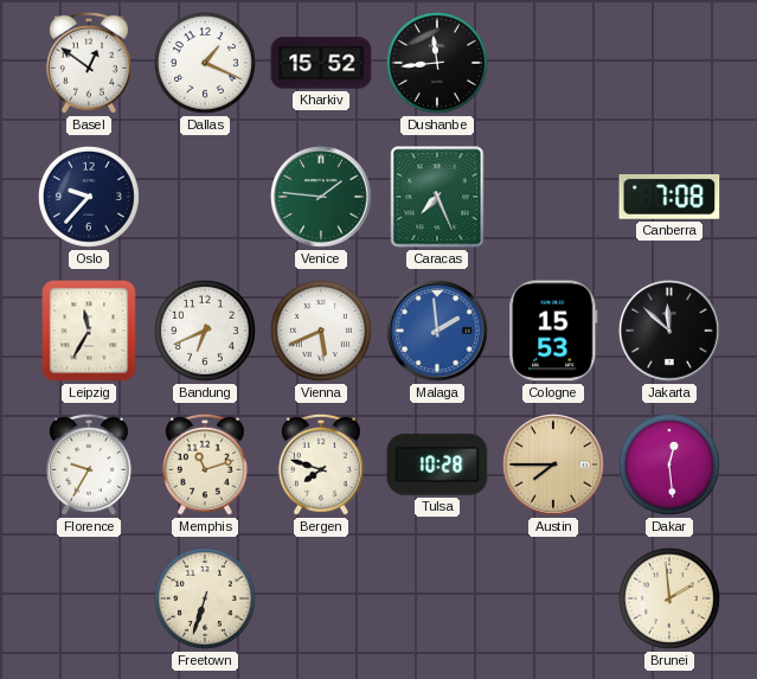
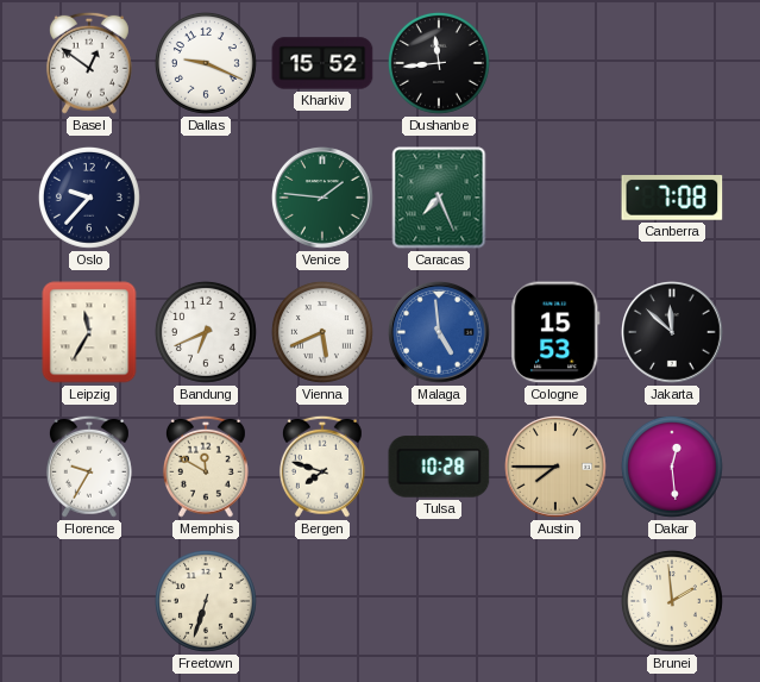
Dallas: 1:19 -> 9:19 (206, 63)
Malaga: 1:59 -> 4:59 (440, 333)
Memphis: 11:12 -> 11:50 (206, 467)
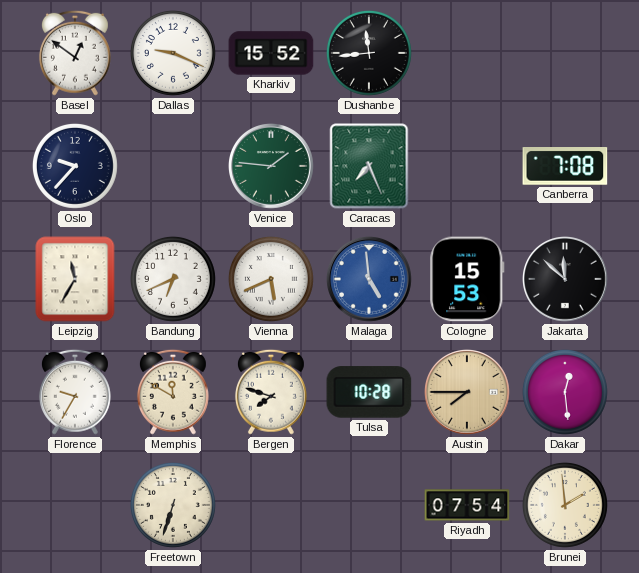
Riyadh: none -> 07:54 (467, 505)
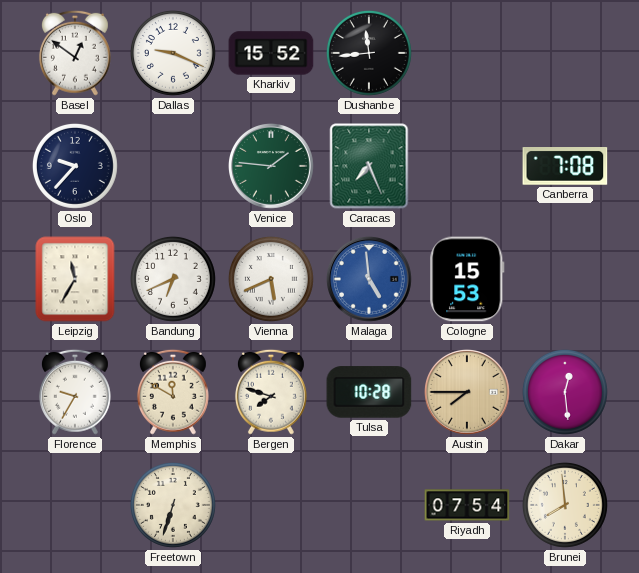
Jakarta: 11:52 -> none (566, 280)
Brunei: 1:59 -> 7:59 (565, 505)
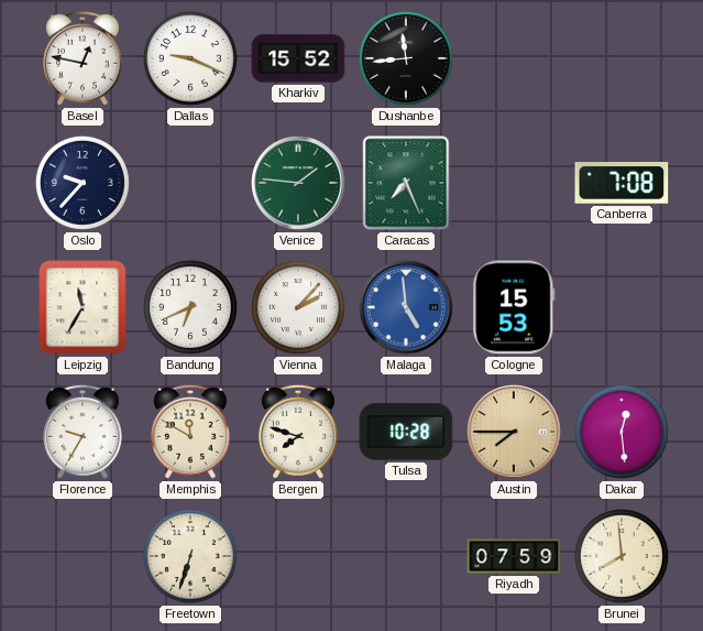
Basel: 12:51 -> 12:47 (83, 58)
Vienna: 5:41 -> 2:07 (298, 307)
Riyadh: 07:54 -> 07:59 (514, 556)
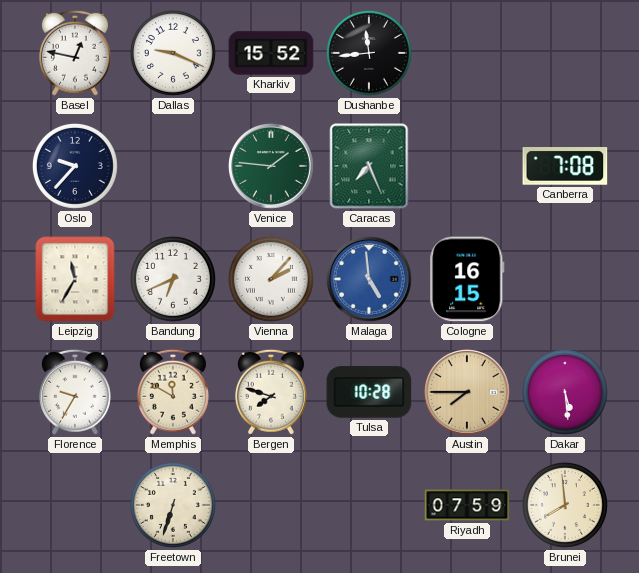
Cologne: 15:53 -> 16:15 (467, 279)
Dakar: 12:29 -> 5:29 (565, 392)
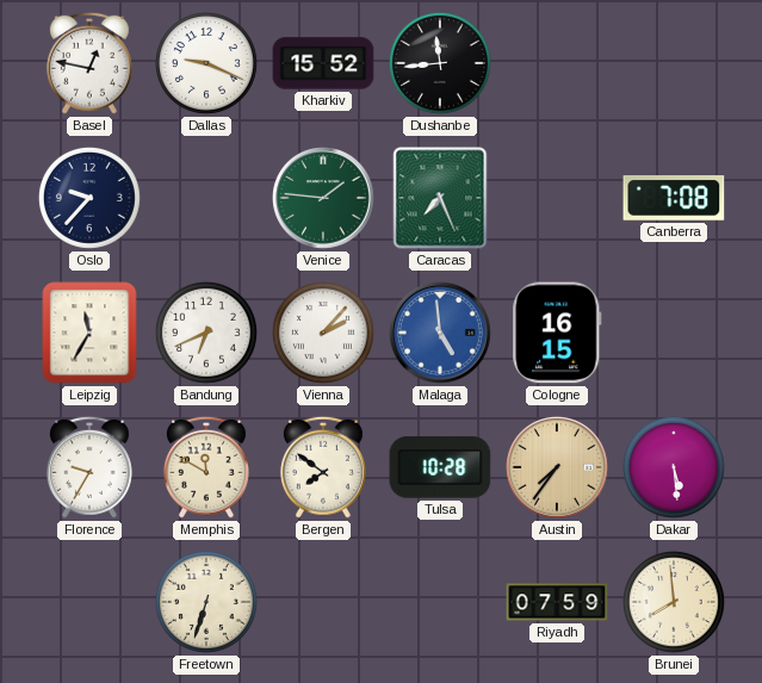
Bergen: 7:48 -> 7:51 (323, 467)
Austin: 7:45 -> 7:36 (558, 468)
